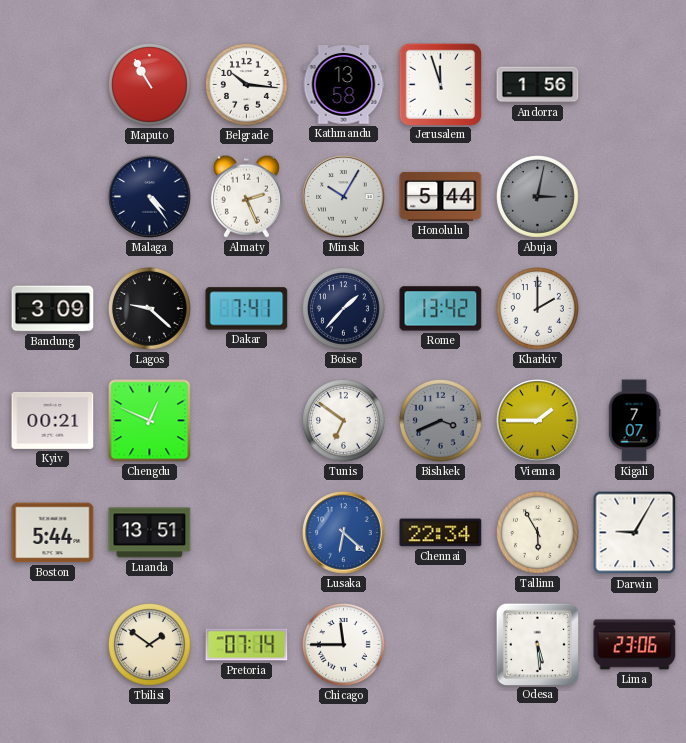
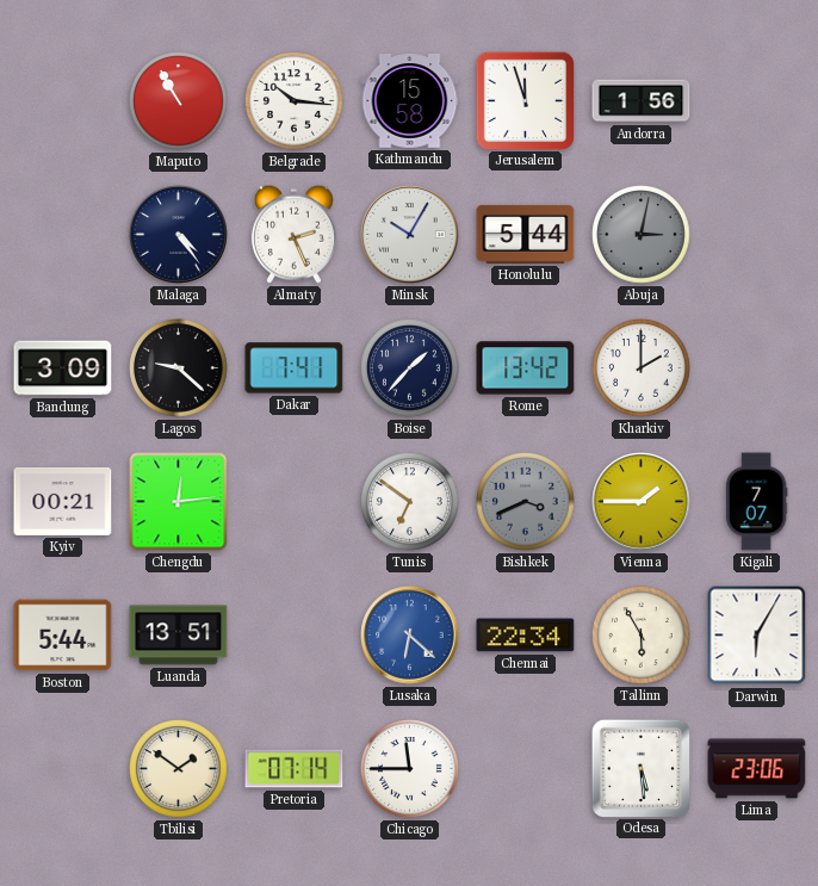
Kathmandu: 13:58 -> 15:58 (410, 101)
Chengdu: 12:49 -> 12:14 (179, 502)
Darwin: 9:05 -> 6:05 (757, 636)
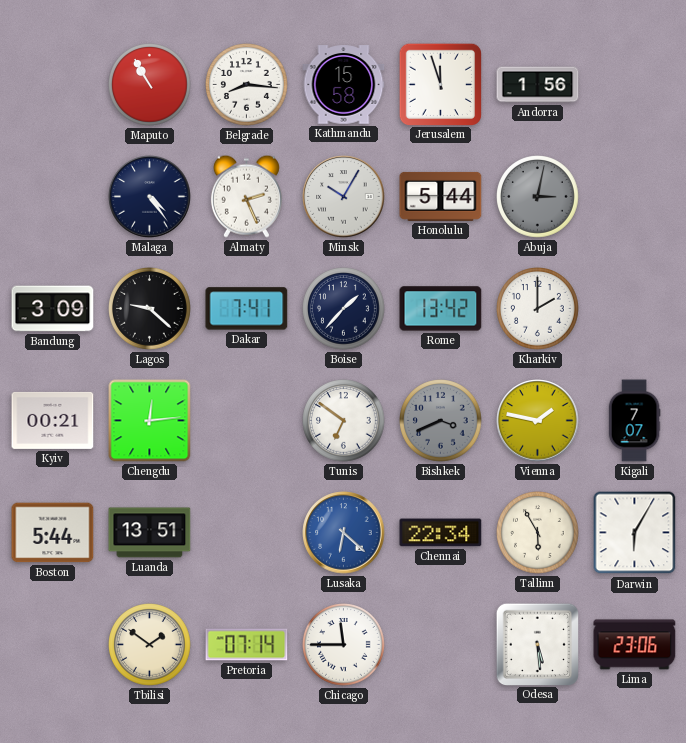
Belgrade: 10:16 -> 8:16 (247, 85)
Vienna: 1:45 -> 1:47 (538, 421)
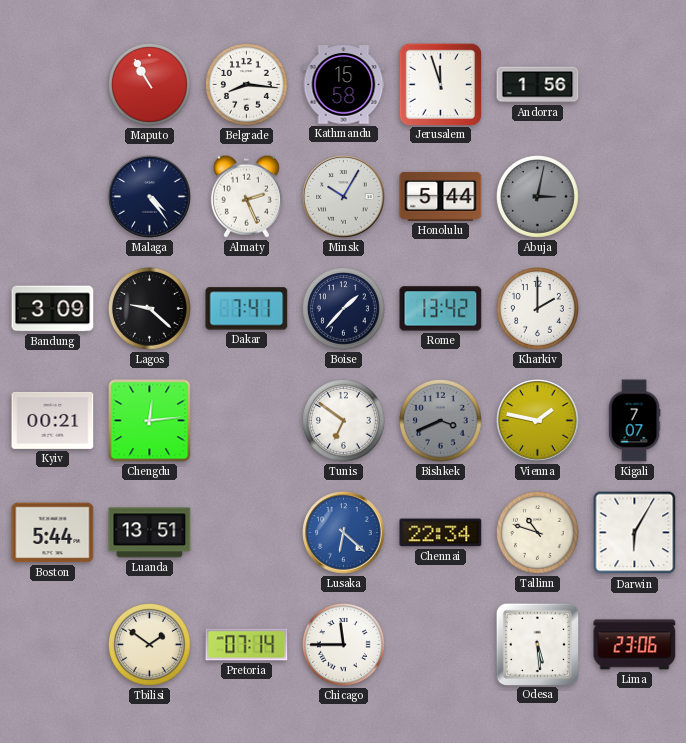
Tallinn: 5:55 -> 10:48 (538, 533)
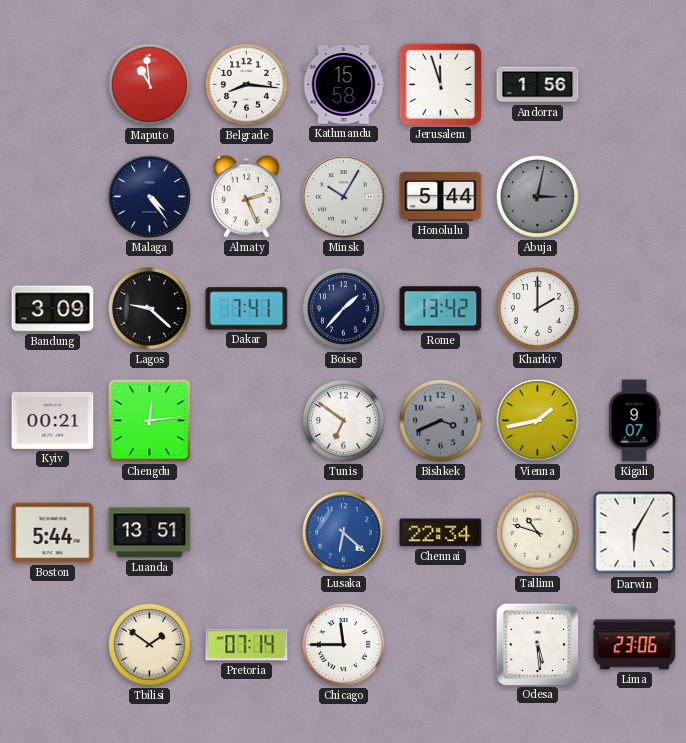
Maputo: 10:55 -> 10:59 (150, 85)
Vienna: 1:47 -> 1:43 (538, 421)
Kigali: 7:07 -> 9:07 (634, 421)
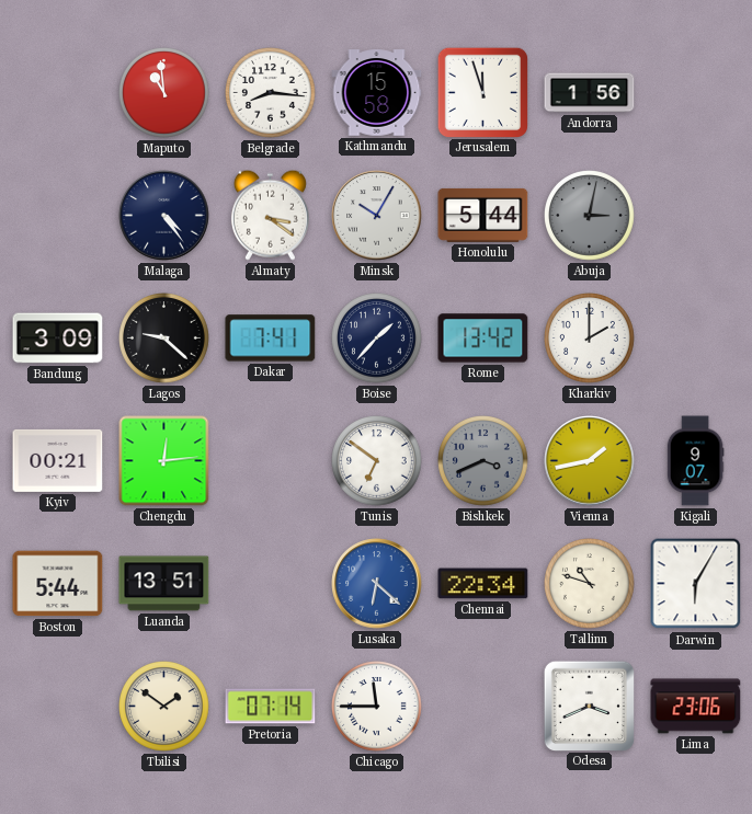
Almaty: 2:26 -> 3:21 (270, 215)
Odesa: 5:29 -> 3:41 (589, 706)
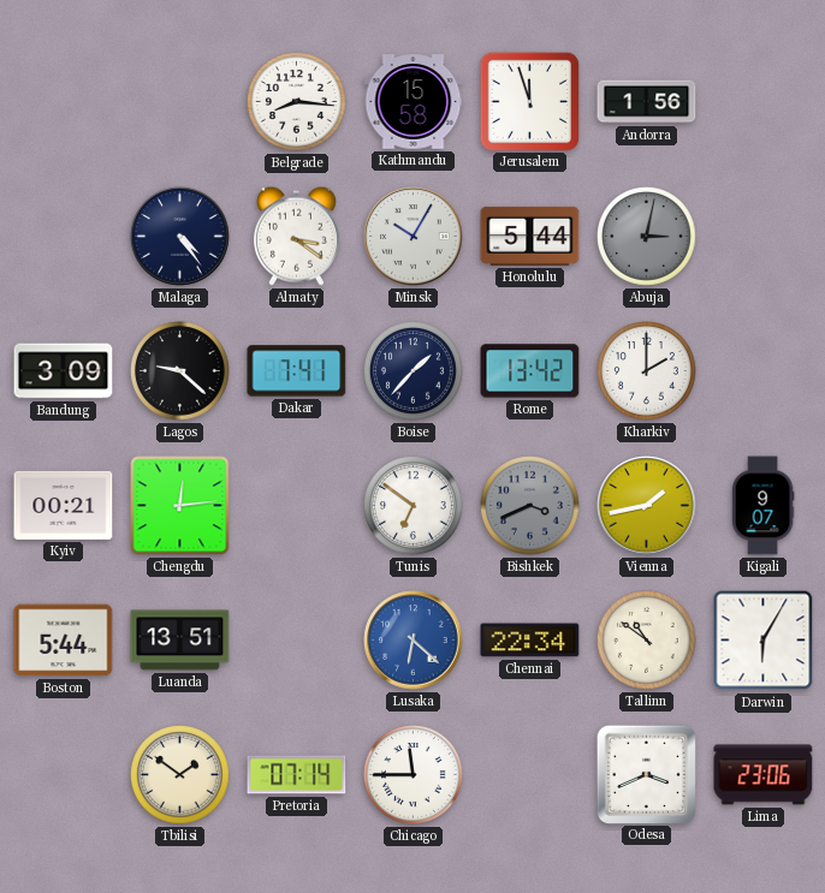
Maputo: 10:59 -> none (164, 93)
Tallinn: 10:48 -> 10:51 (647, 641)
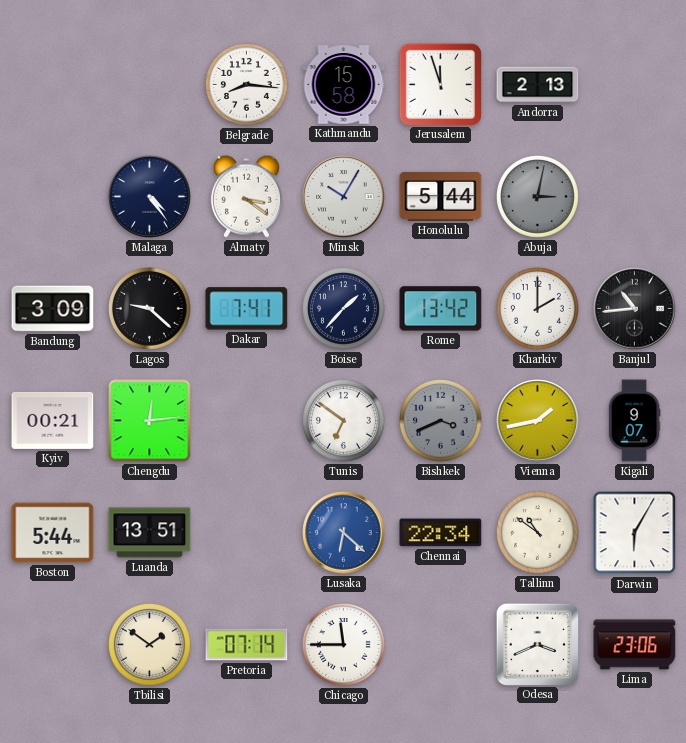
Andorra: 1:56 -> 2:13 (538, 85)
Banjul: none -> 10:44 (635, 309)
